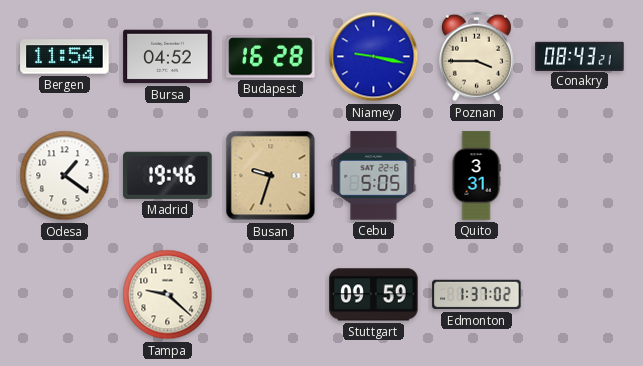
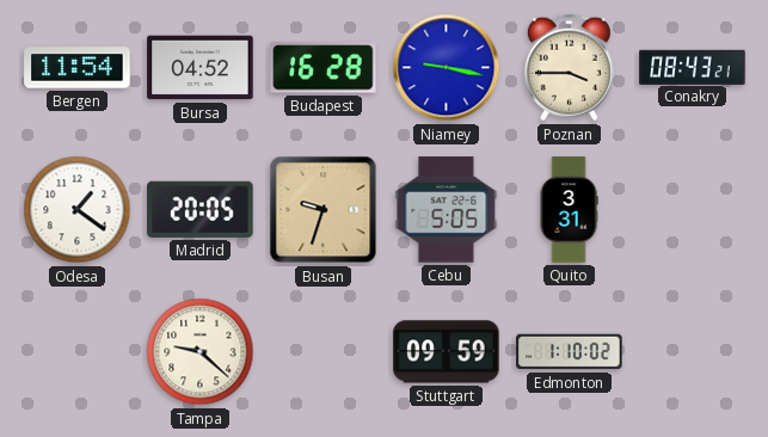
Madrid: 19:46 -> 20:05 (201, 209)
Edmonton: 1:37 -> 1:10 (570, 352)
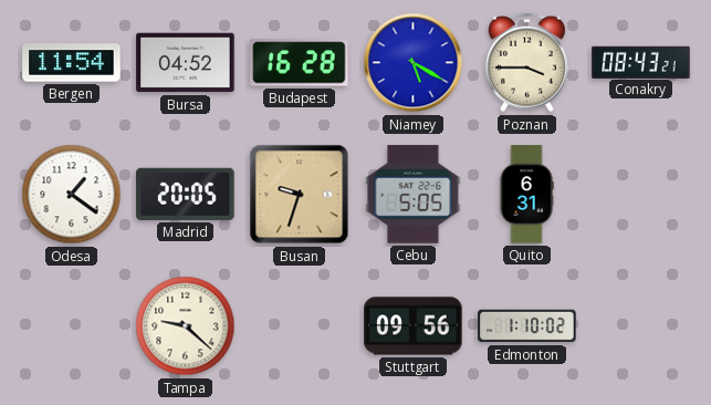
Niamey: 9:17 -> 5:20 (414, 63)
Quito: 3:31 -> 6:31 (526, 195)
Stuttgart: 09:59 -> 09:56 (414, 326)
